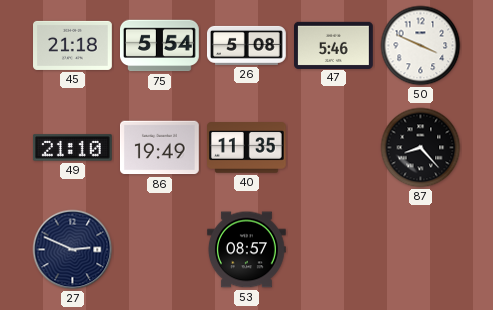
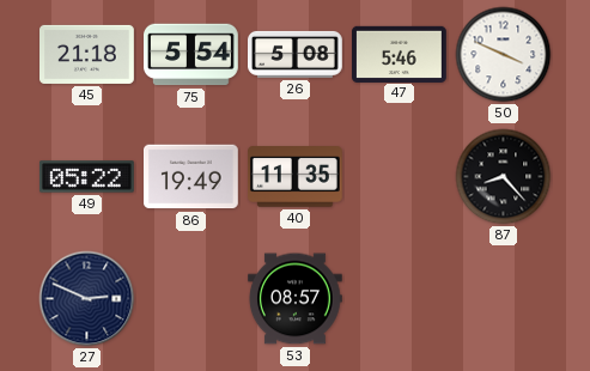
49: 21:10 -> 05:22 (86, 177)
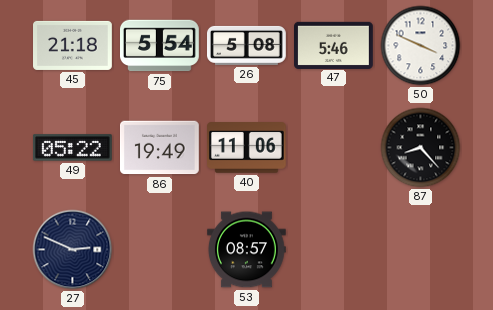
40: 11:35 -> 11:06 (247, 148)
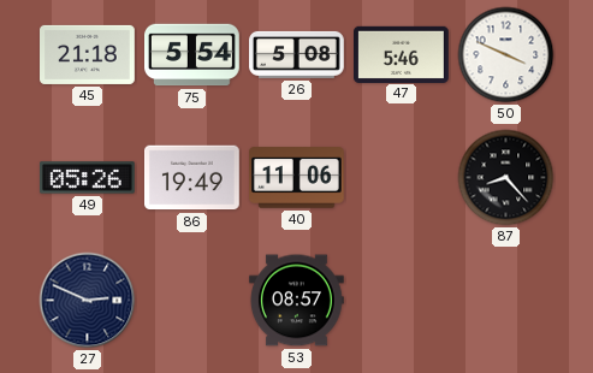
49: 05:22 -> 05:26 (87, 178)
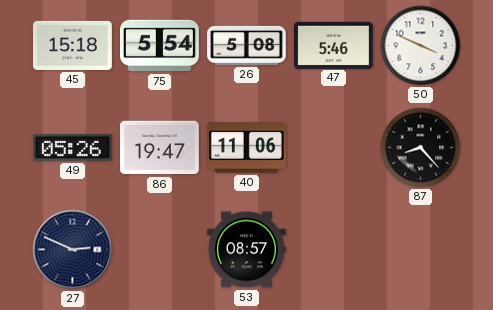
45: 21:18 -> 15:18 (73, 45)
86: 19:49 -> 19:47 (160, 148)
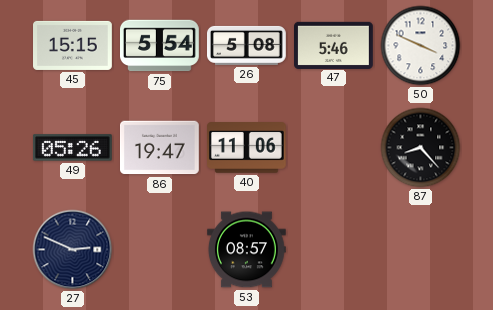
45: 15:18 -> 15:15 (73, 45)
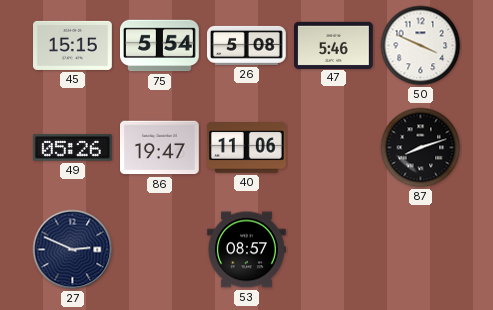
87: 8:23 -> 8:12 (421, 148)
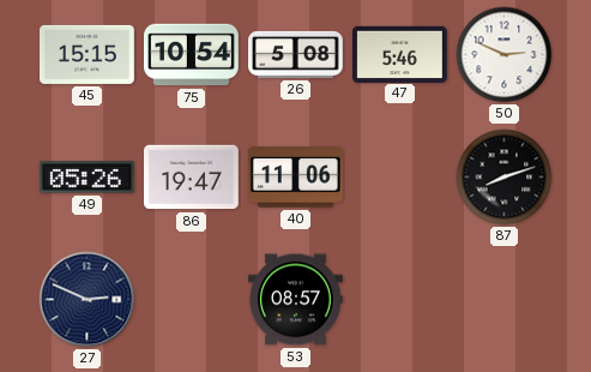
75: 5:54 -> 10:54 (192, 55)
50: 3:49 -> 2:49 (505, 55)
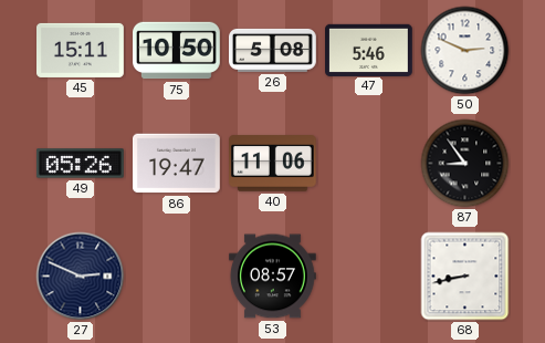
45: 15:15 -> 15:11 (81, 50)
75: 10:54 -> 10:50 (177, 51)
87: 8:12 -> 8:54 (465, 164)
68: none -> 8:43 (465, 277)
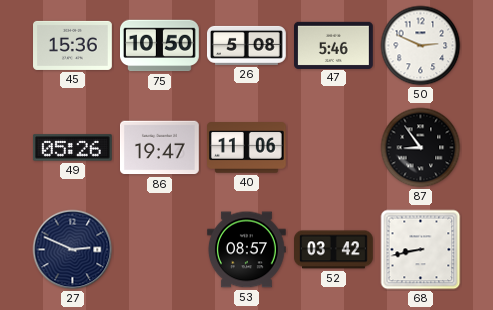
45: 15:11 -> 15:36 (73, 45)
52: none -> 03:42 (334, 250)
